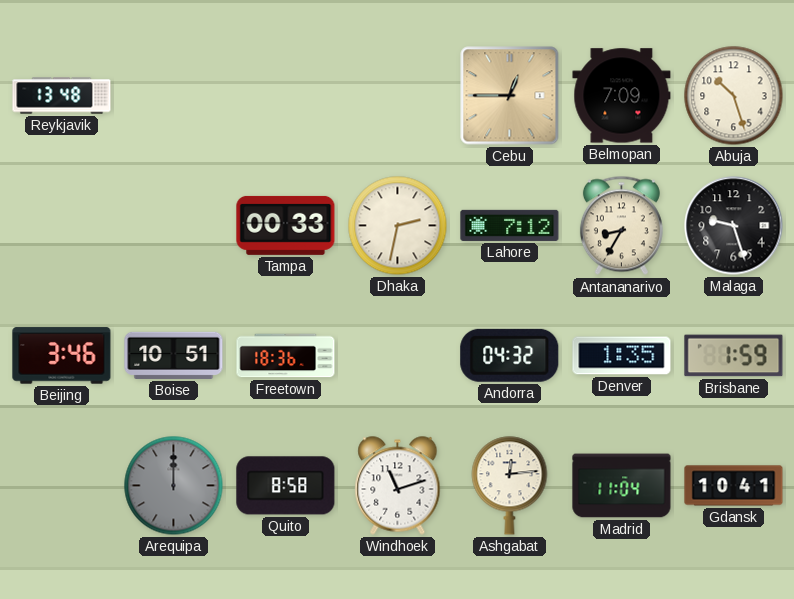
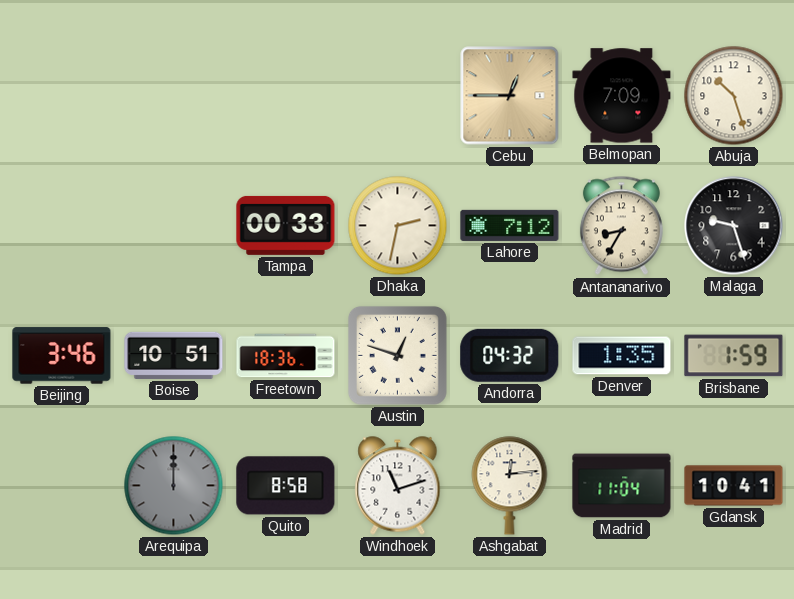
Reykjavik: 13:48 -> none (62, 96)
Austin: none -> 12:48 (397, 355)
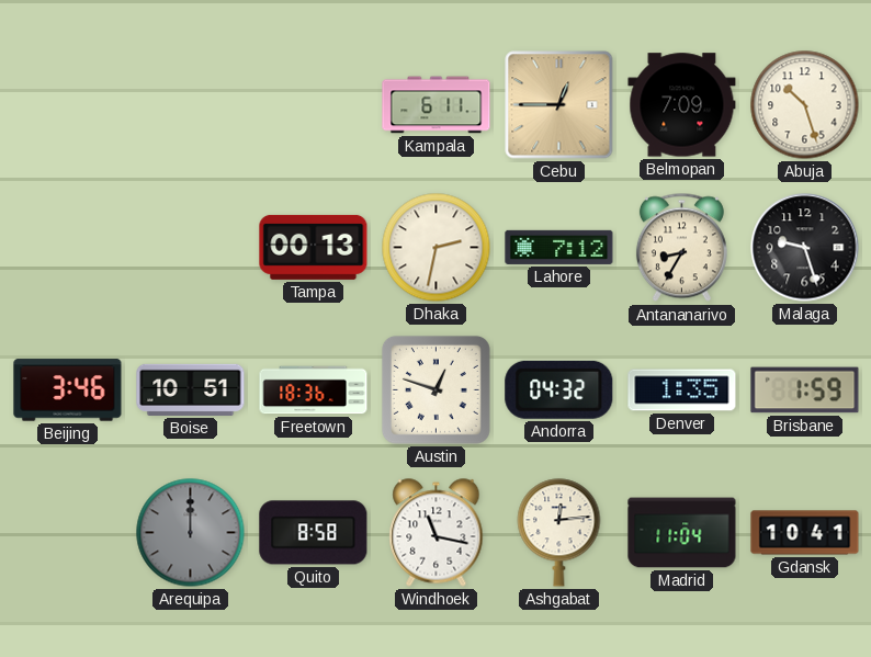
Kampala: none -> 6:11 (437, 105)
Tampa: 00:33 -> 00:13 (314, 247)
Windhoek: 11:12 -> 11:17 (437, 533)
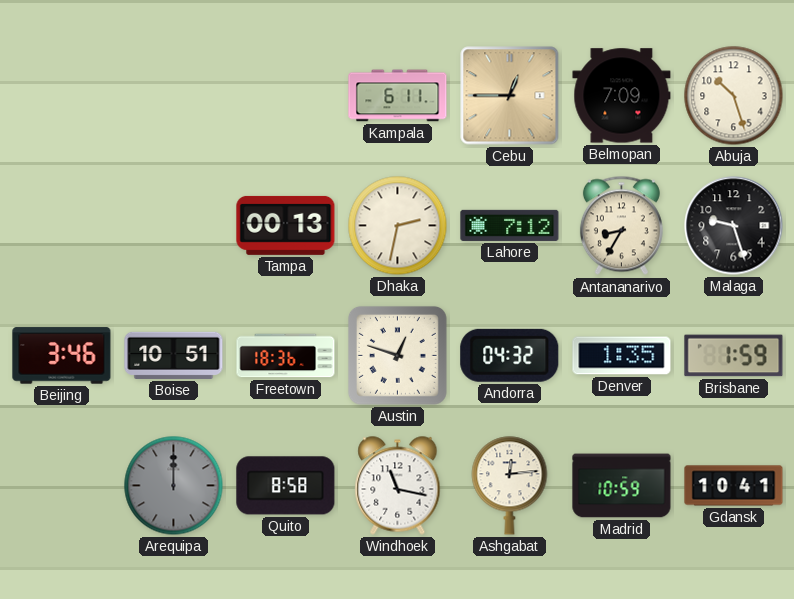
Madrid: 11:04 -> 10:59 (622, 486)
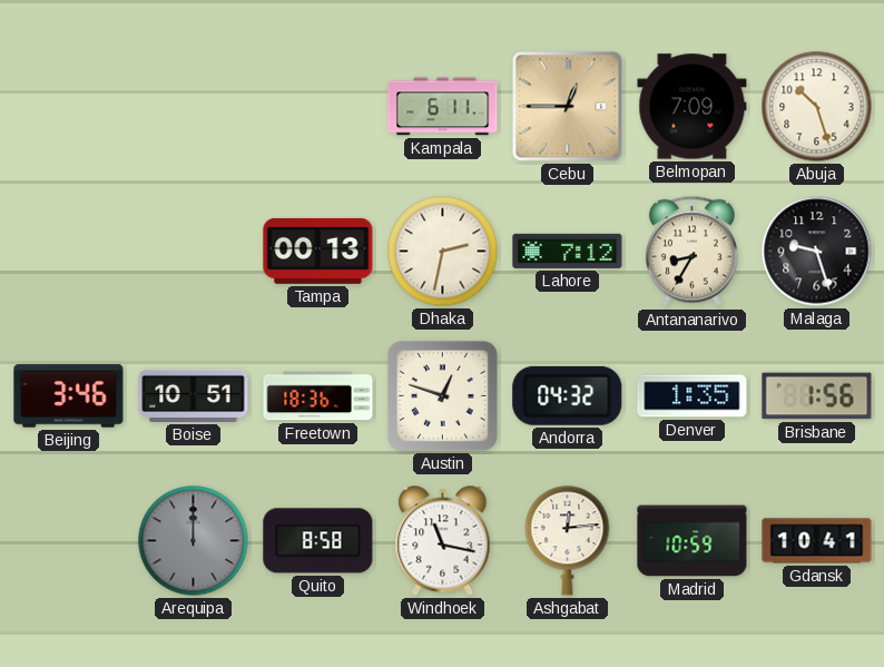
Brisbane: 1:59 -> 1:56 (817, 396)
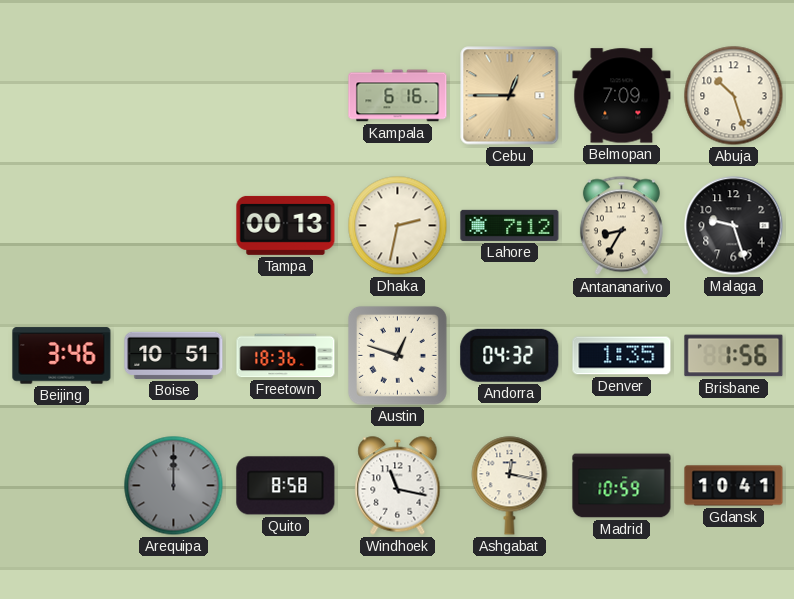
Kampala: 6:11 -> 6:16 (398, 96)
Ashgabat: 12:14 -> 12:17 (510, 486)
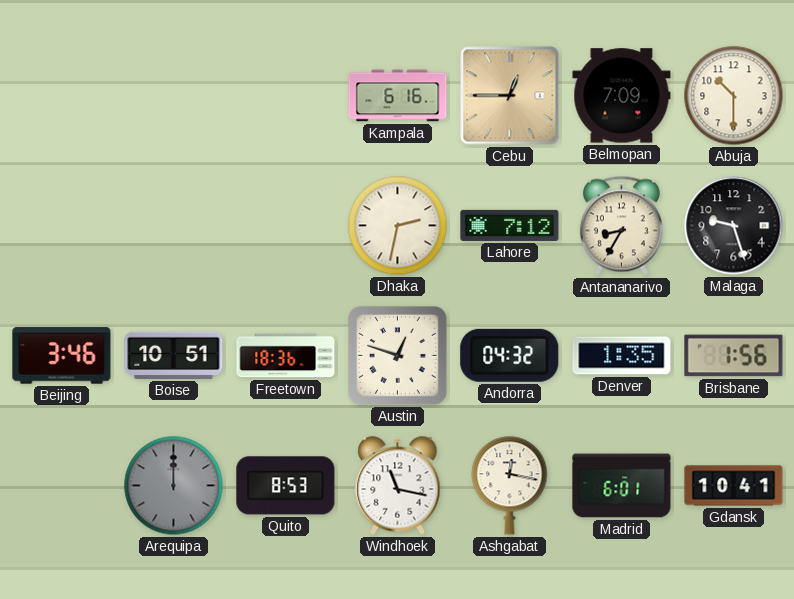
Abuja: 10:27 -> 10:30 (734, 96)
Tampa: 00:13 -> none (286, 225)
Quito: 8:58 -> 8:53 (286, 486)
Madrid: 10:59 -> 6:01 (622, 486)
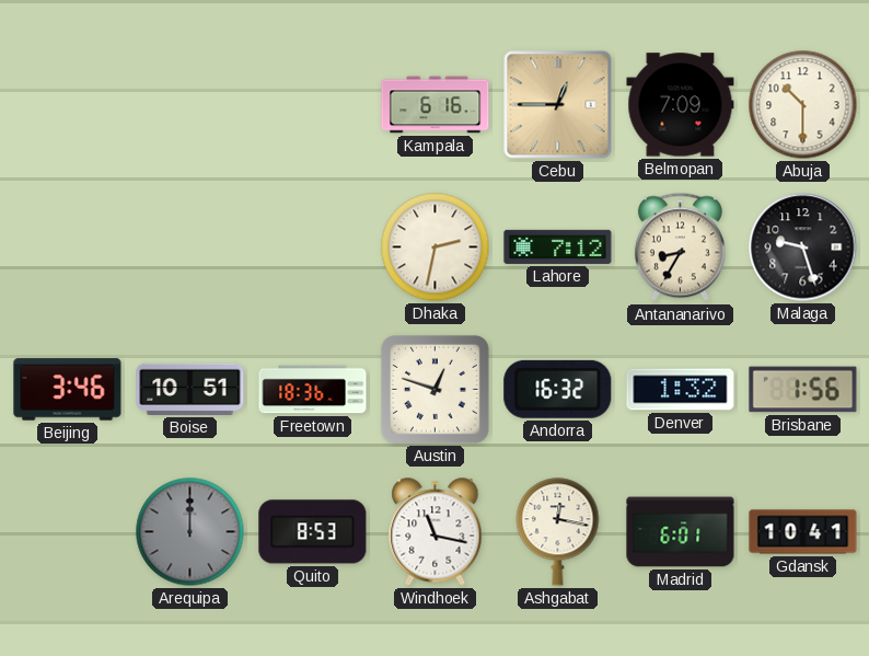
Andorra: 04:32 -> 16:32 (558, 389)
Denver: 1:35 -> 1:32 (681, 390)
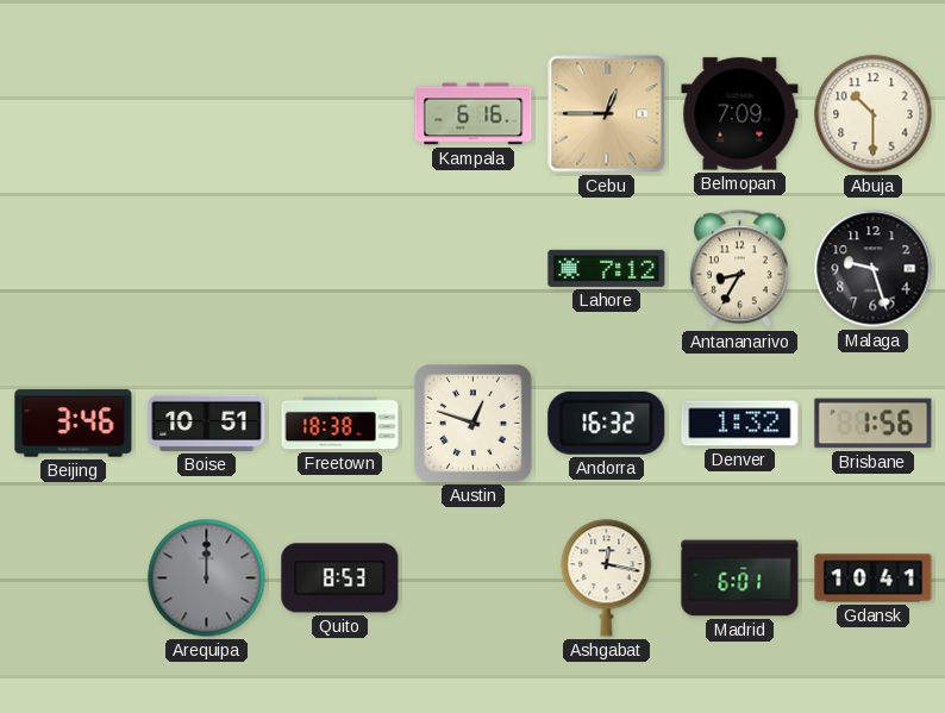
Dhaka: 2:32 -> none (436, 248)
Freetown: 18:36 -> 18:38 (340, 424)
Windhoek: 11:17 -> none (436, 532)
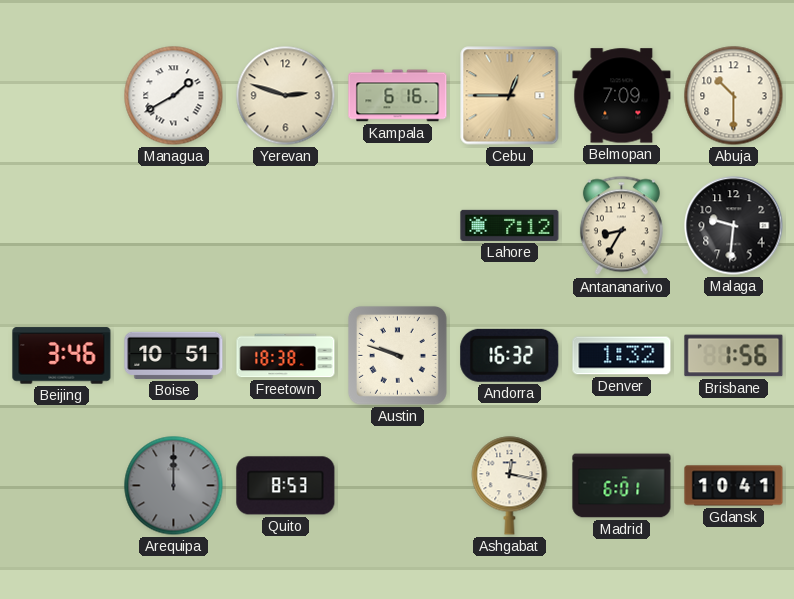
Managua: none -> 1:40 (174, 96)
Yerevan: none -> 2:48 (286, 96)
Malaga: 9:27 -> 9:31 (734, 226)
Austin: 12:48 -> 9:48 (397, 355)
